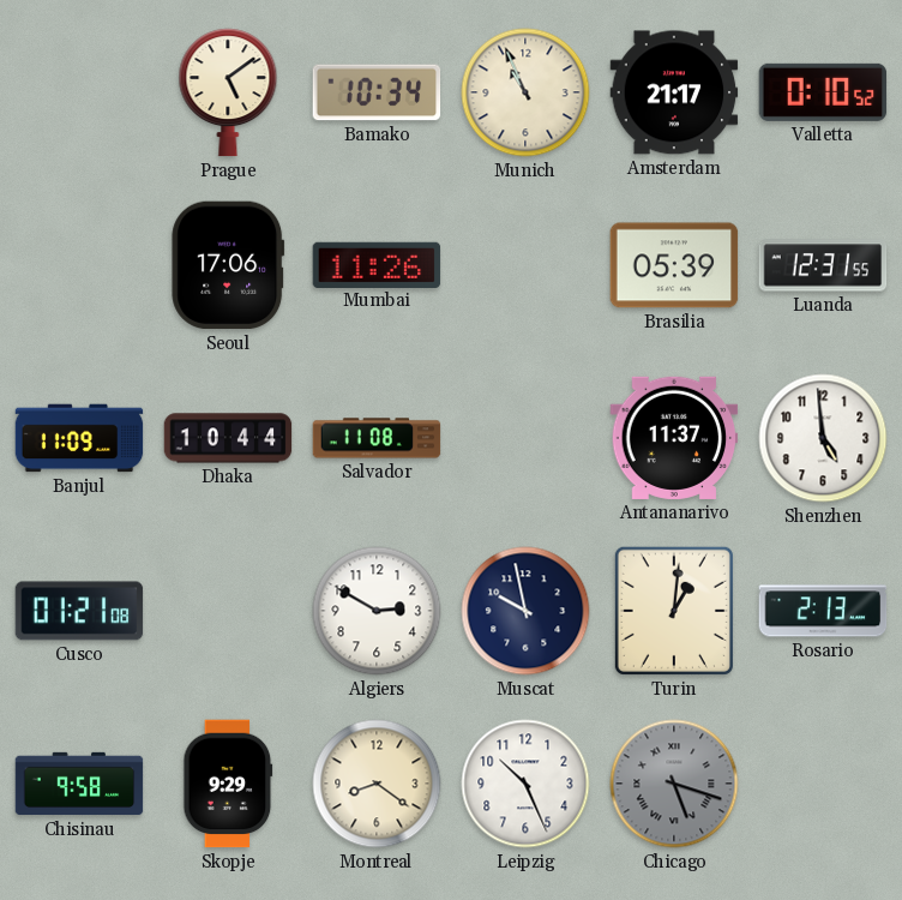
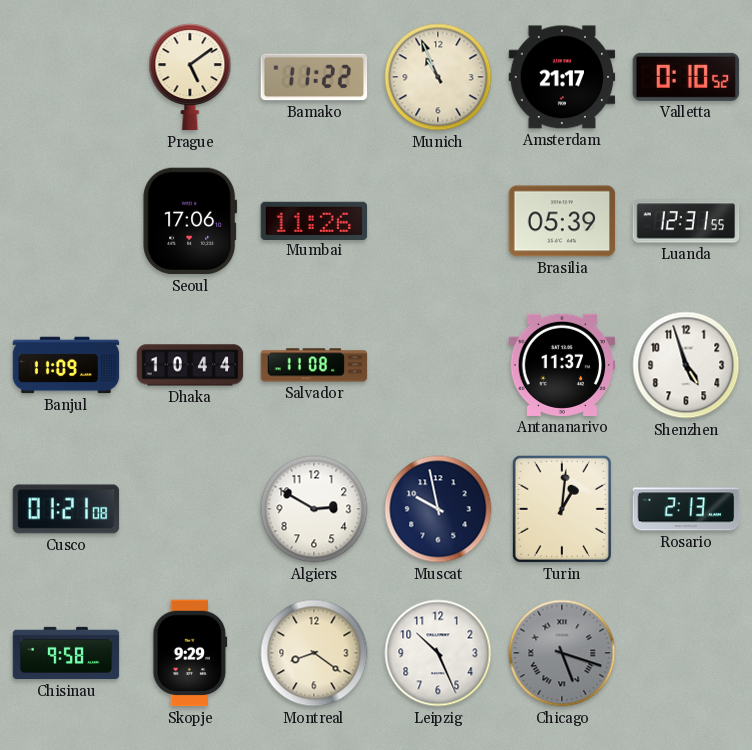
Bamako: 10:34 -> 11:22 (314, 77)
Shenzhen: 4:59 -> 4:57 (686, 365)
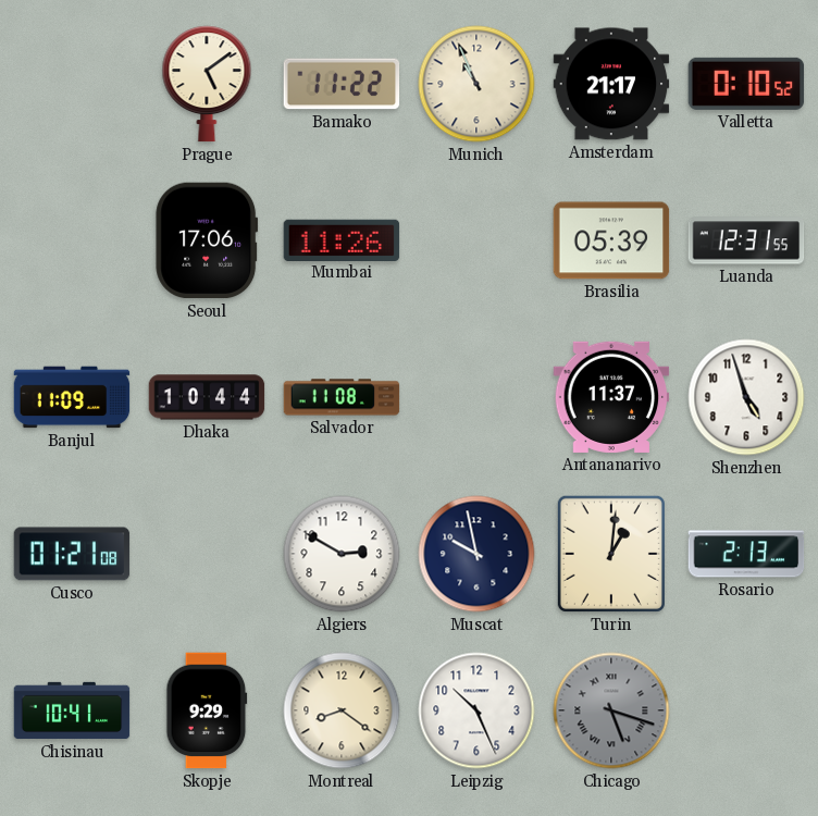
Chisinau: 9:58 -> 10:41 (72, 710)
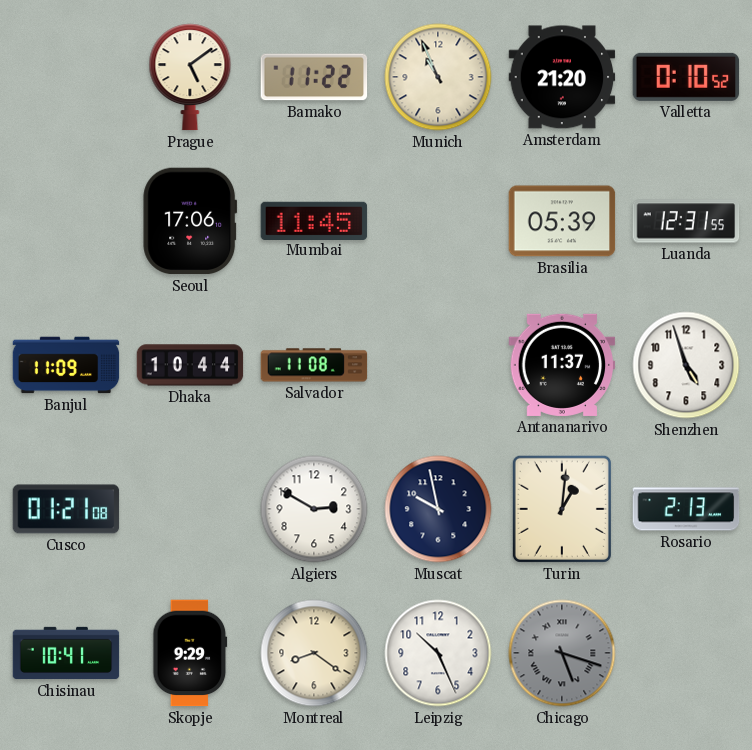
Amsterdam: 21:17 -> 21:20 (562, 77)
Mumbai: 11:26 -> 11:45 (314, 220)
